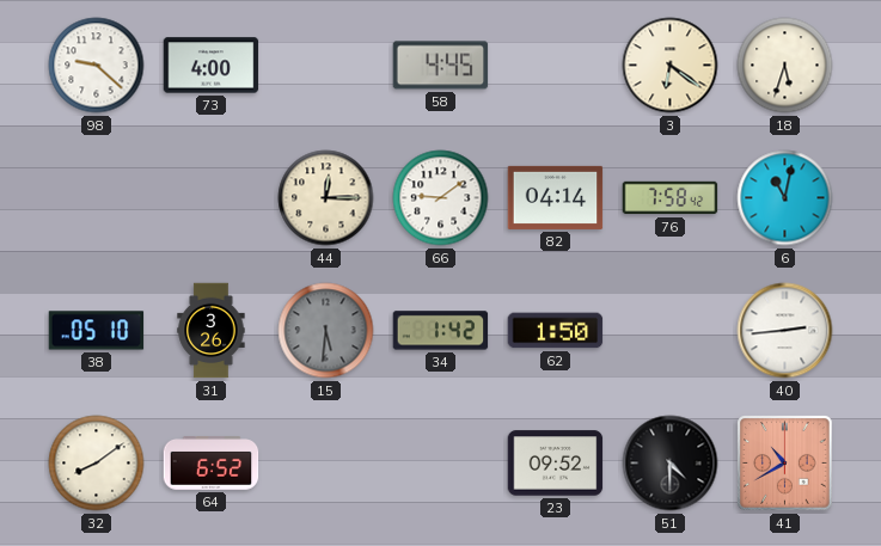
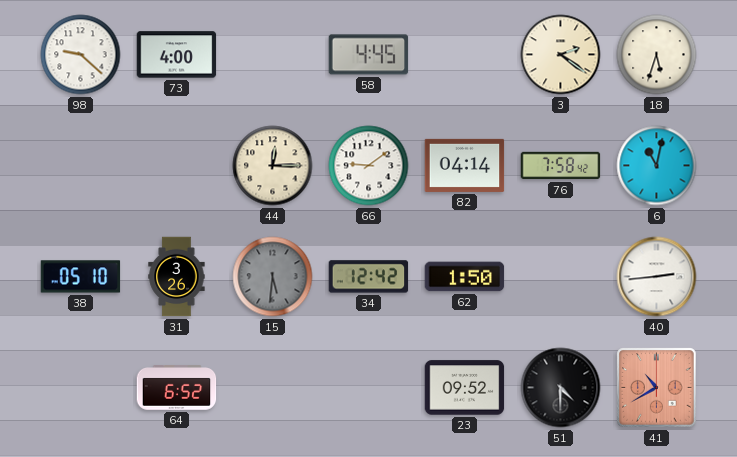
3: 6:21 -> 2:21 (561, 55)
34: 1:42 -> 12:42 (369, 277)
32: 8:09 -> none (97, 464)
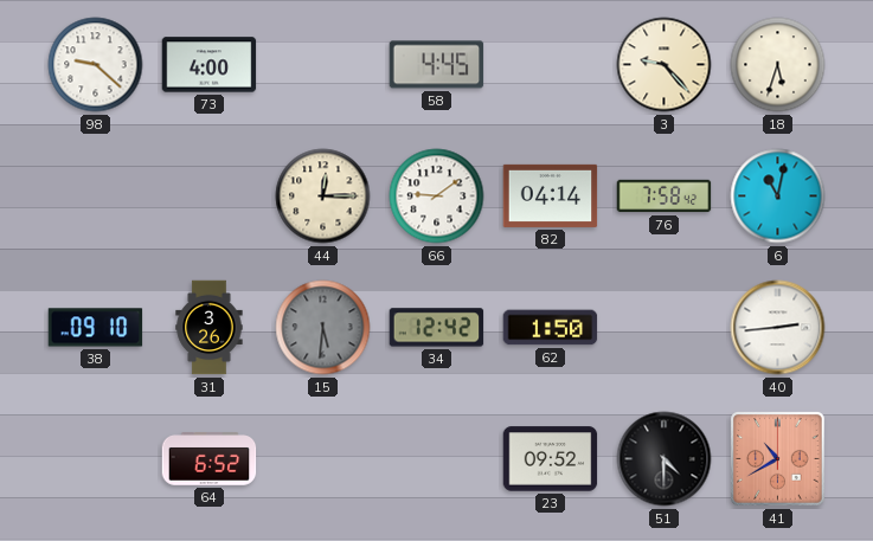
3: 2:21 -> 9:23 (665, 65)
38: 05:10 -> 09:10 (96, 328)
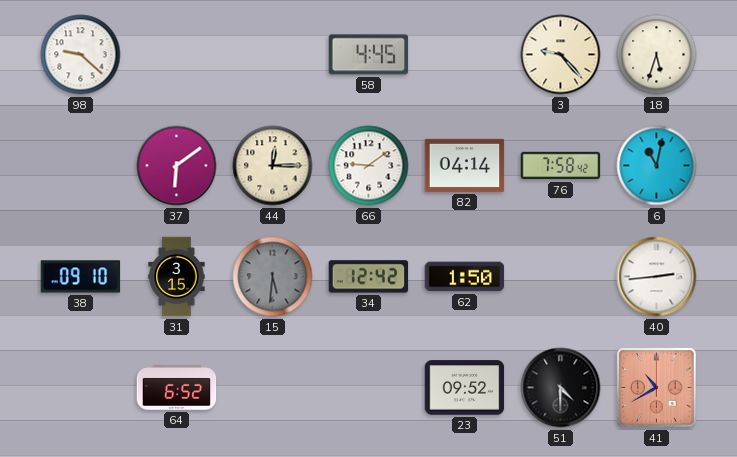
73: 4:00 -> none (210, 65)
37: none -> 6:09 (177, 166)
31: 3:26 -> 3:15 (177, 277)
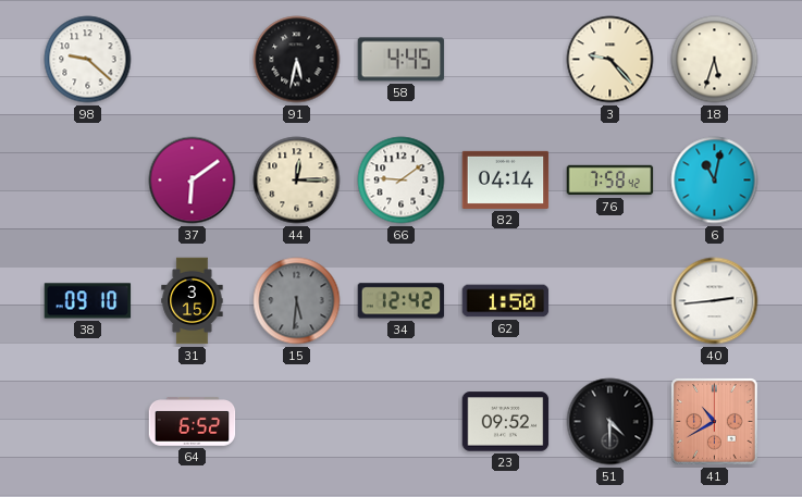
91: none -> 5:32 (297, 60)
